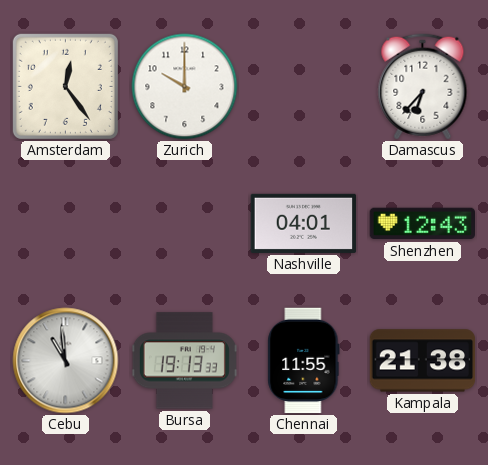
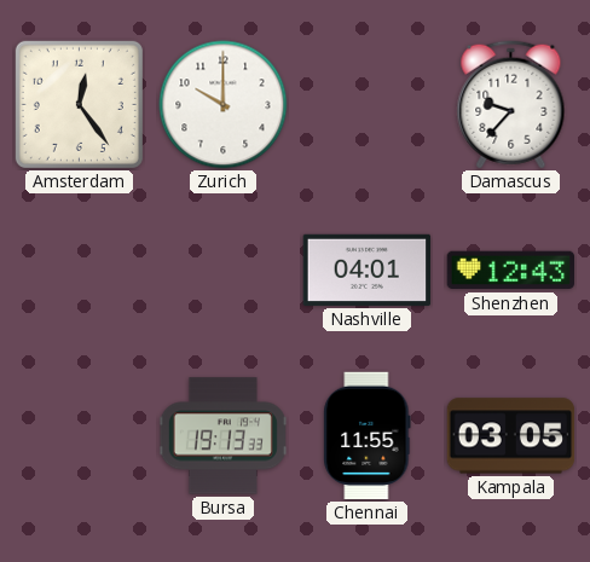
Damascus: 6:37 -> 9:37 (511, 105)
Cebu: 10:59 -> none (66, 361)
Kampala: 21:38 -> 03:05 (511, 436)
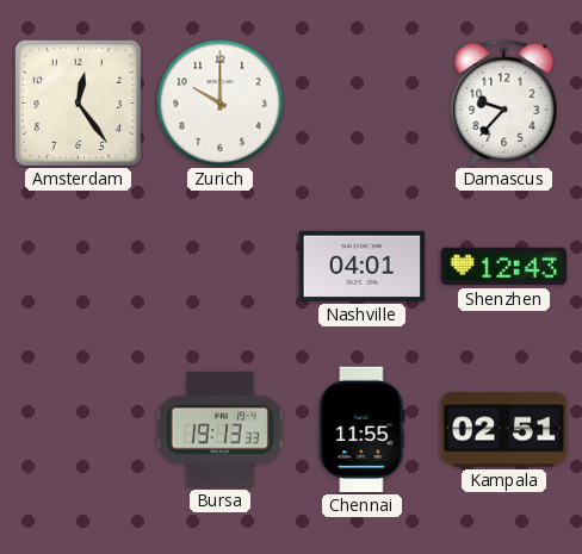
Kampala: 03:05 -> 02:51 (504, 430)
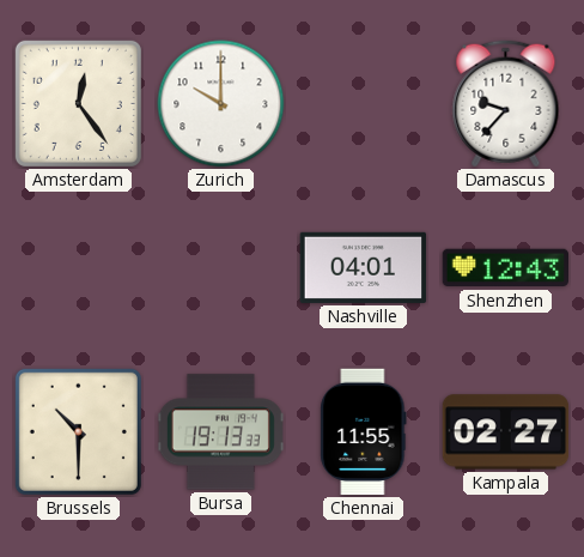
Brussels: none -> 10:30 (78, 431)
Kampala: 02:51 -> 02:27 (506, 432)
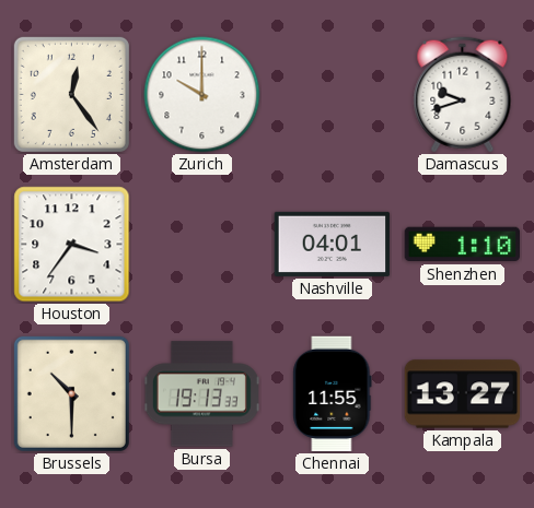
Damascus: 9:37 -> 9:42 (463, 95)
Houston: none -> 3:36 (72, 245)
Shenzhen: 12:43 -> 1:10 (462, 245)
Kampala: 02:27 -> 13:27 (463, 394)
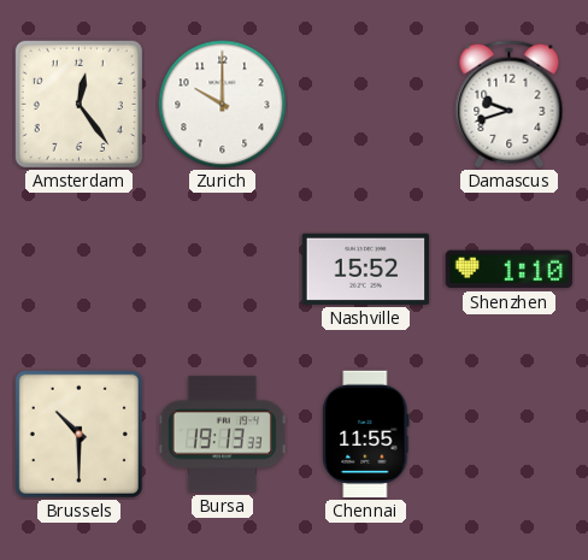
Houston: 3:36 -> none (72, 245)
Nashville: 04:01 -> 15:52 (366, 269)
Kampala: 13:27 -> none (463, 394)
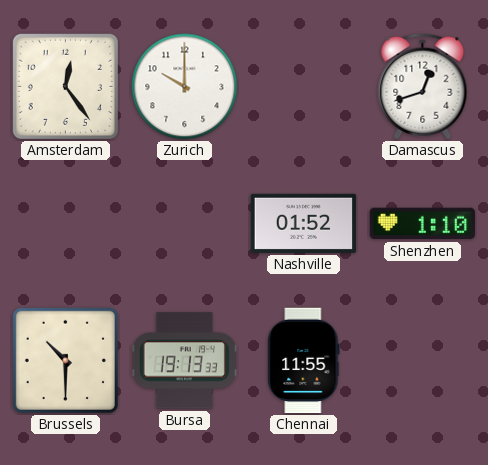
Damascus: 9:42 -> 12:42 (423, 87)
Nashville: 15:52 -> 01:52 (304, 223)
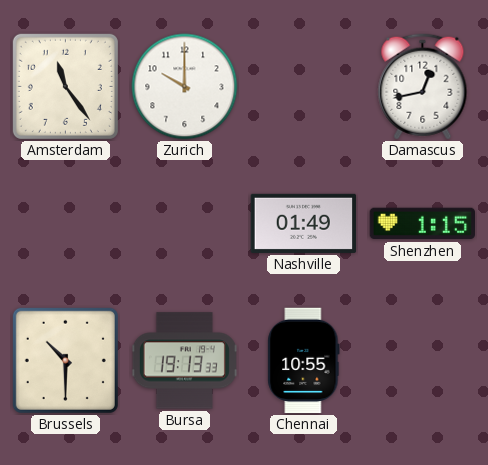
Amsterdam: 12:24 -> 11:24 (65, 86)
Damascus: 12:42 -> 12:43 (423, 87)
Nashville: 01:52 -> 01:49 (304, 223)
Shenzhen: 1:10 -> 1:15 (422, 224)
Chennai: 11:55 -> 10:55 (304, 361)
